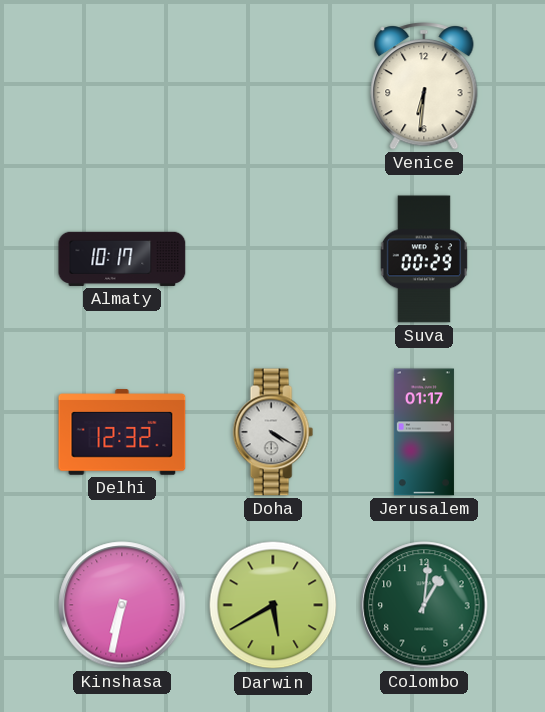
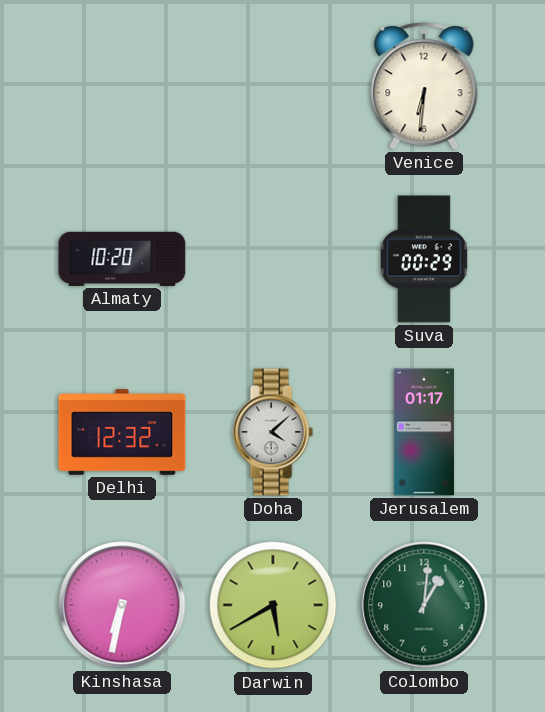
Almaty: 10:17 -> 10:20 (122, 259)
Doha: 4:20 -> 4:08 (273, 432)
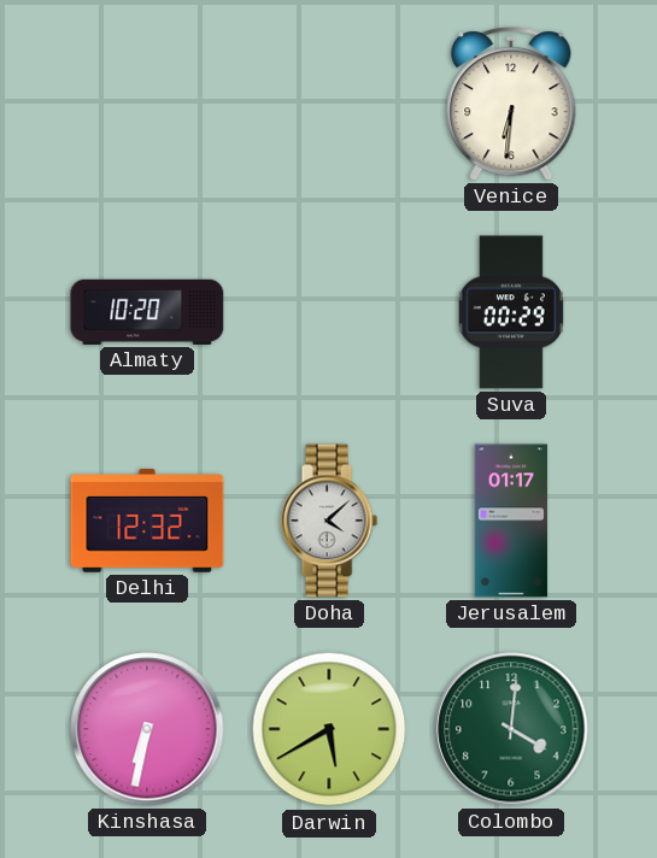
Colombo: 1:01 -> 4:01 (511, 729)
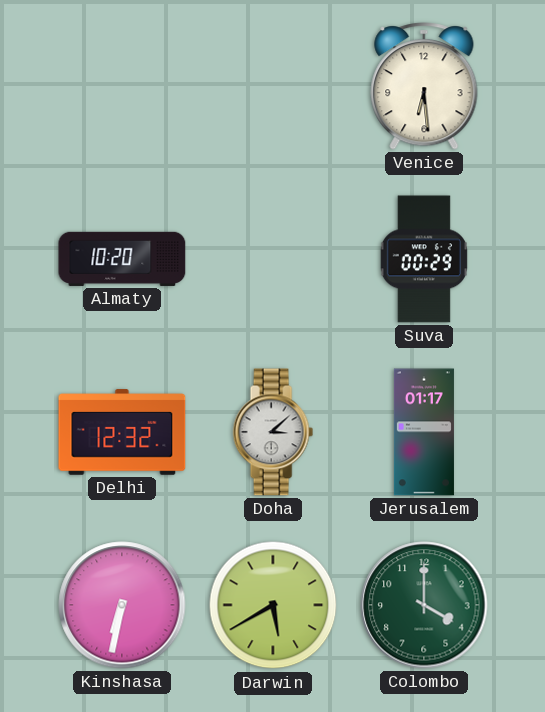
Venice: 6:31 -> 6:29 (424, 86)
Doha: 4:08 -> 3:08 (273, 432)
Colombo: 4:01 -> 4:00 (424, 605)
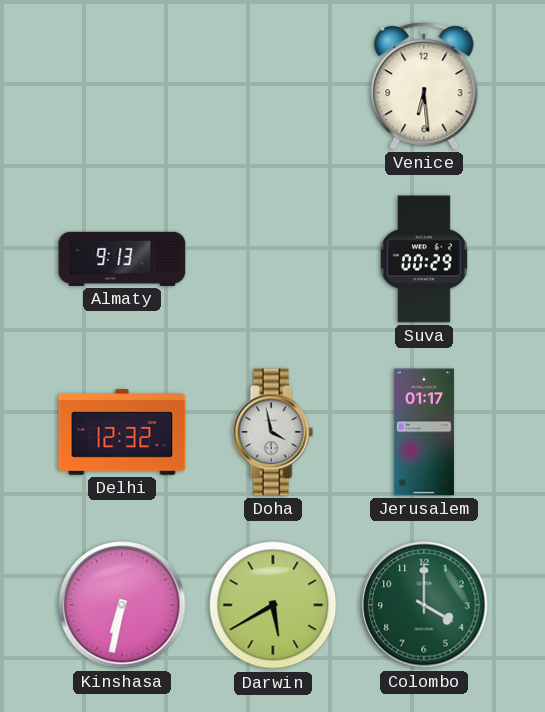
Almaty: 10:20 -> 9:13 (122, 259)
Doha: 3:08 -> 3:58 (273, 432)
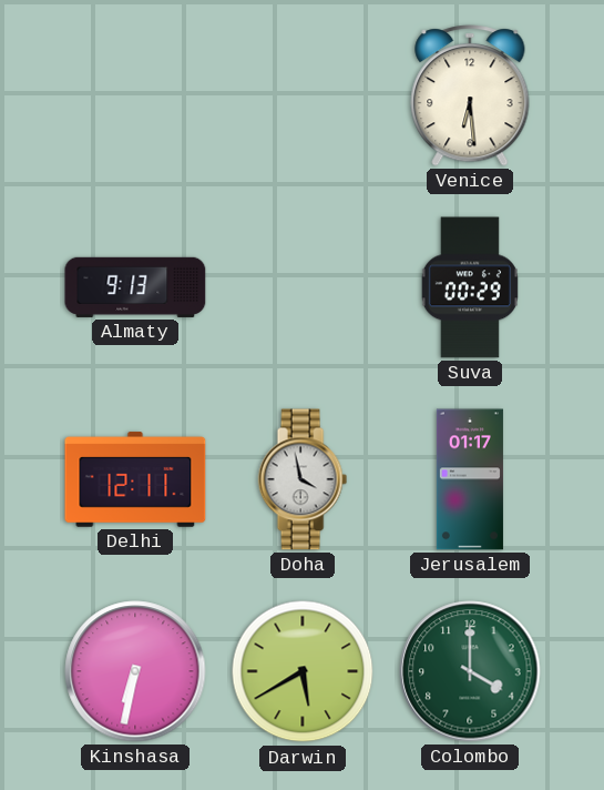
Delhi: 12:32 -> 12:11 (135, 479)
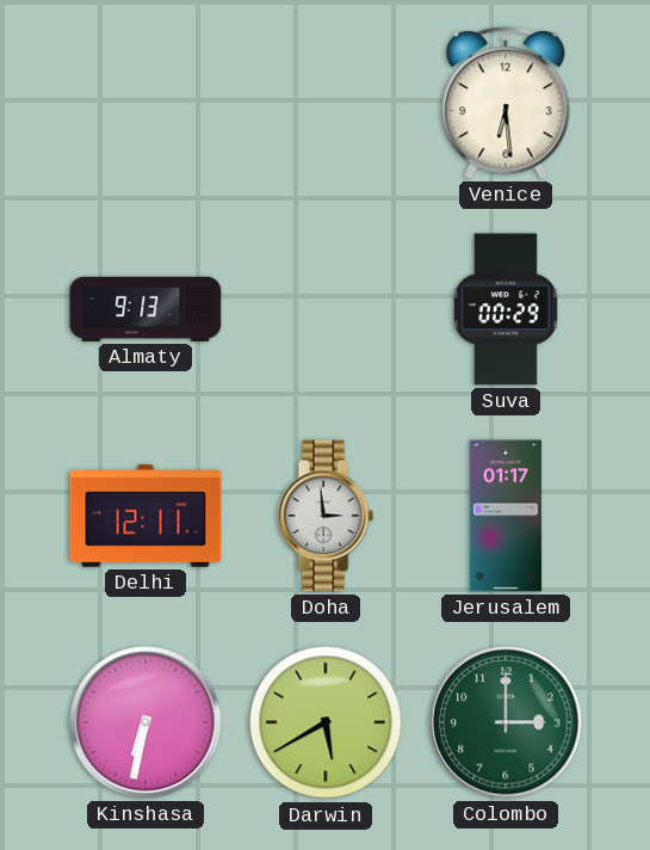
Doha: 3:58 -> 2:59 (326, 516)
Colombo: 4:00 -> 3:00 (506, 722)
